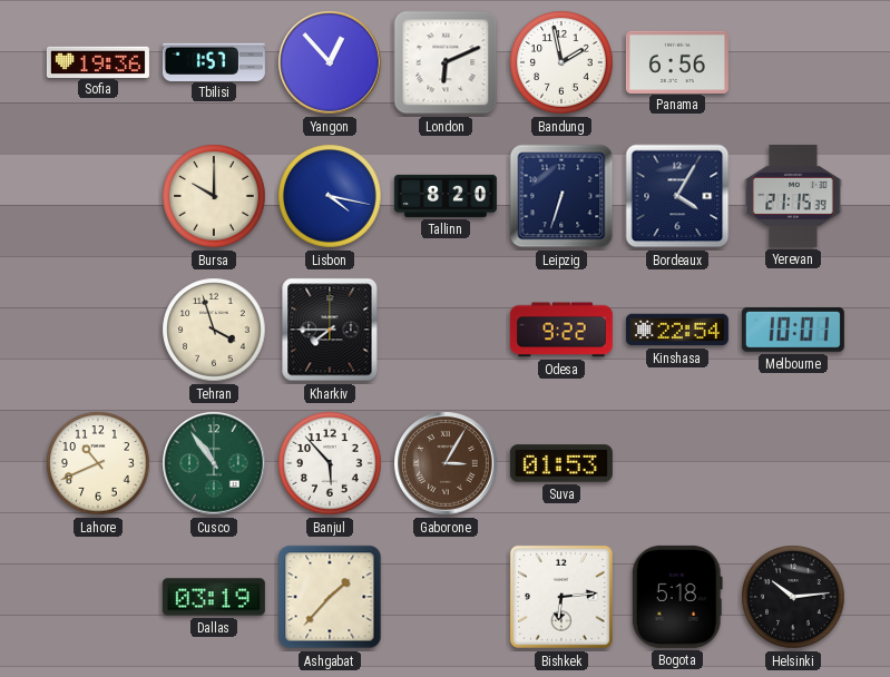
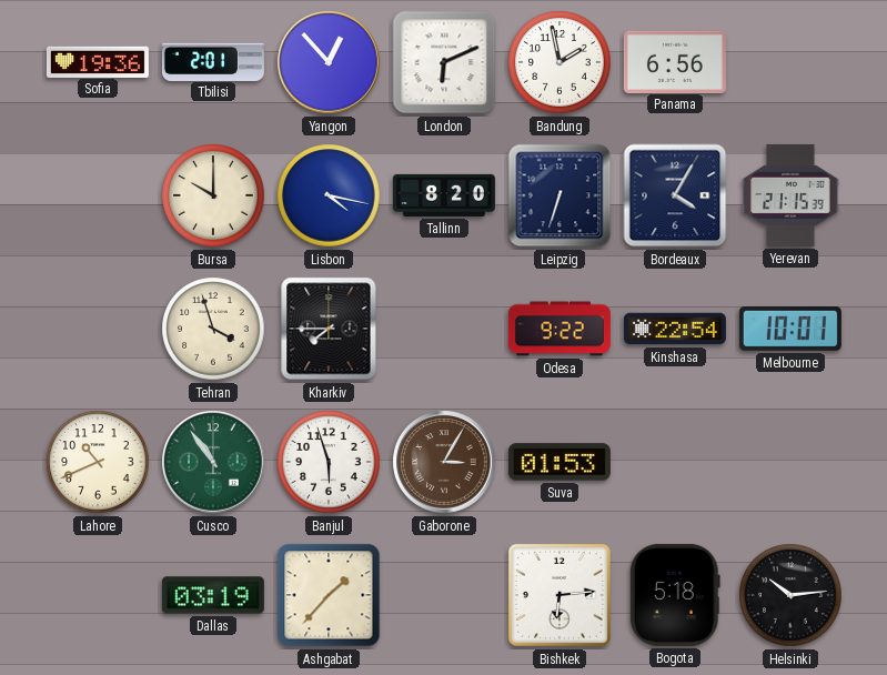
Tbilisi: 1:57 -> 2:01 (213, 61)
Banjul: 5:53 -> 5:57 (329, 462)
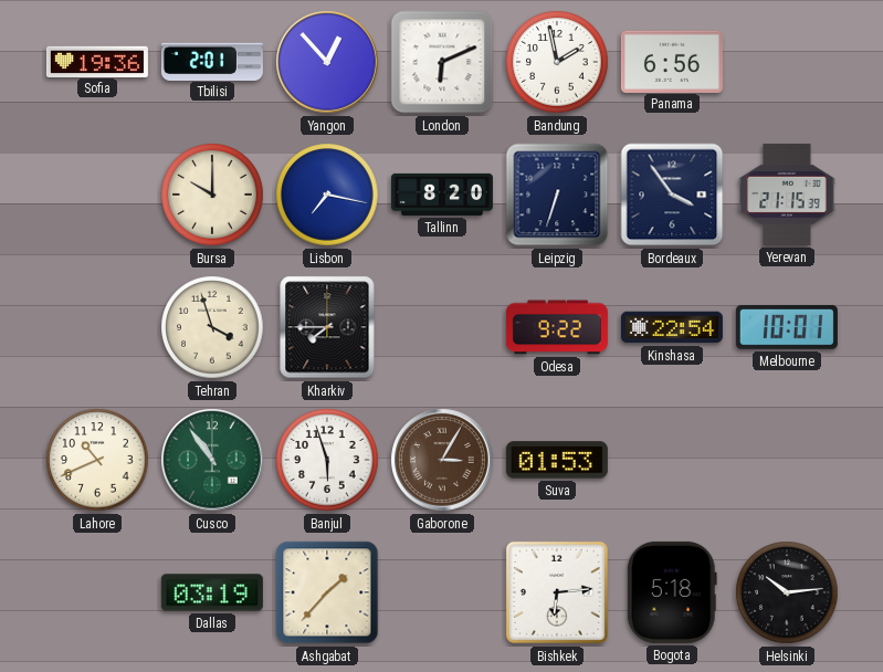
Lisbon: 4:17 -> 7:17 (327, 195)
Bordeaux: 4:05 -> 3:54 (672, 195)
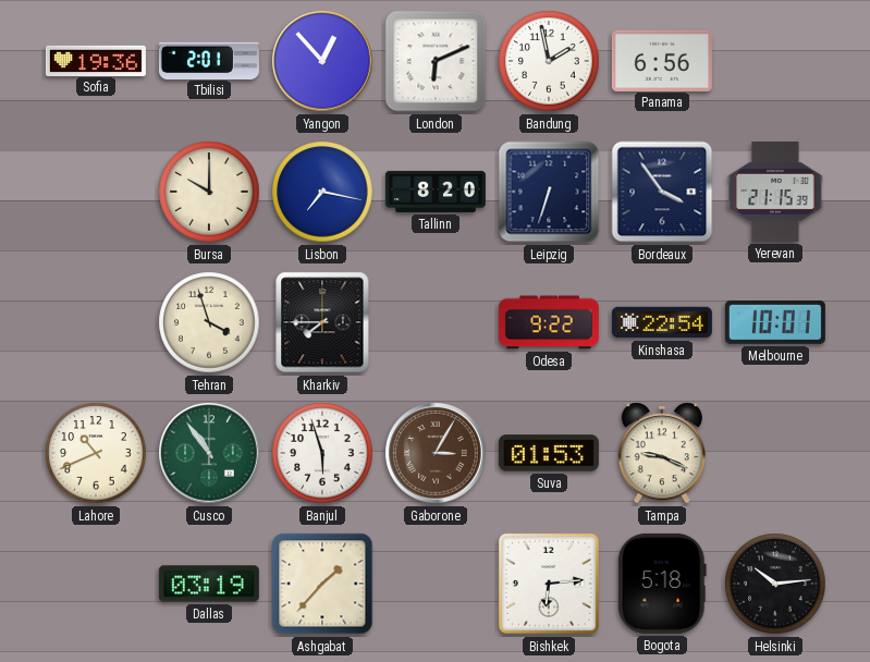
Tampa: none -> 9:19 (662, 453)
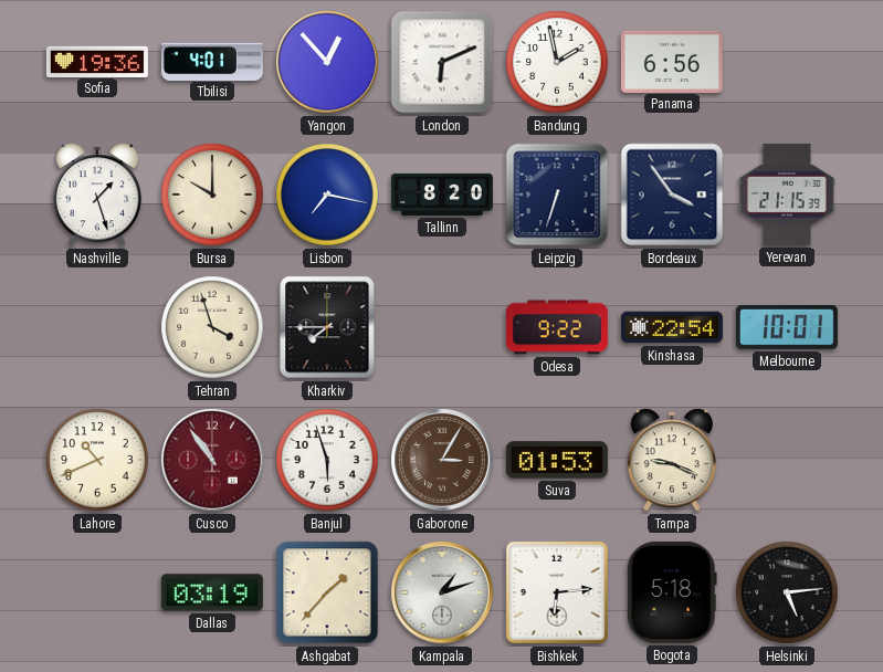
Tbilisi: 2:01 -> 4:01 (212, 61)
Nashville: none -> 1:27 (97, 195)
Cusco dial: green -> burgundy (212, 460)
Kampala: none -> 1:12 (442, 592)
Helsinki: 10:14 -> 5:14 (787, 592)
